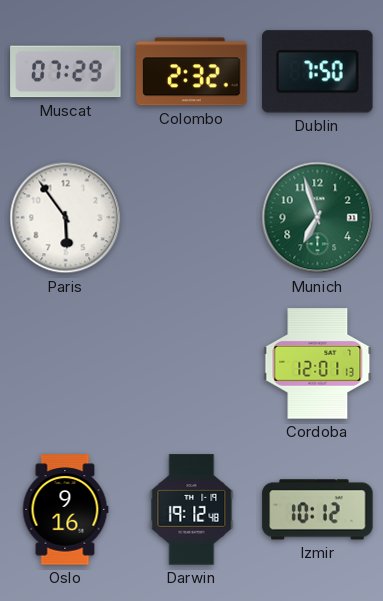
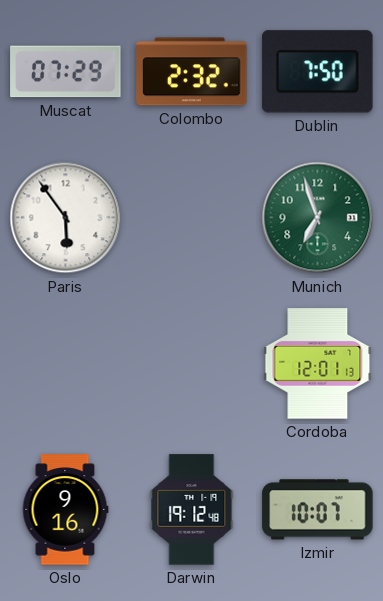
Izmir: 10:12 -> 10:07 (318, 510)
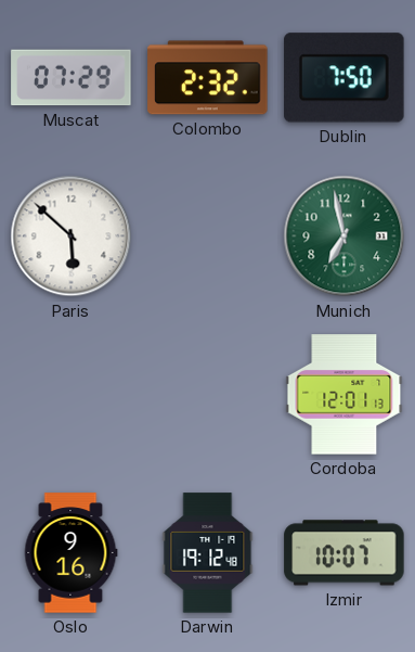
Paris: 5:54 -> 5:52 (72, 236)
Munich: 6:57 -> 6:58 (345, 236)
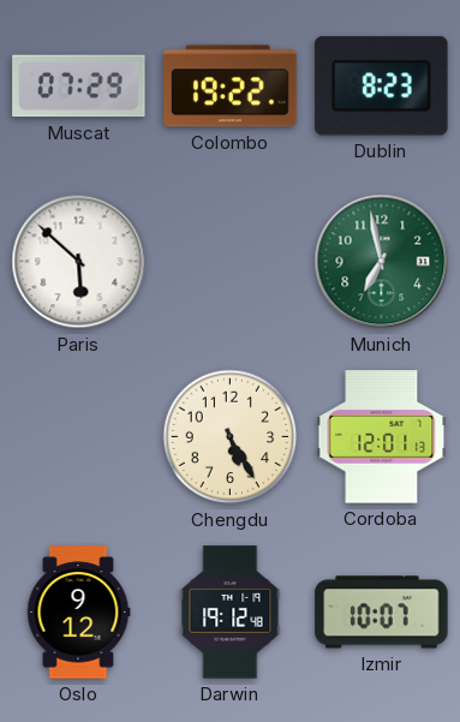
Colombo: 2:32 -> 19:22 (231, 86)
Dublin: 7:50 -> 8:23 (382, 86)
Chengdu: none -> 5:25 (231, 437)
Oslo: 9:16 -> 9:12 (78, 613)
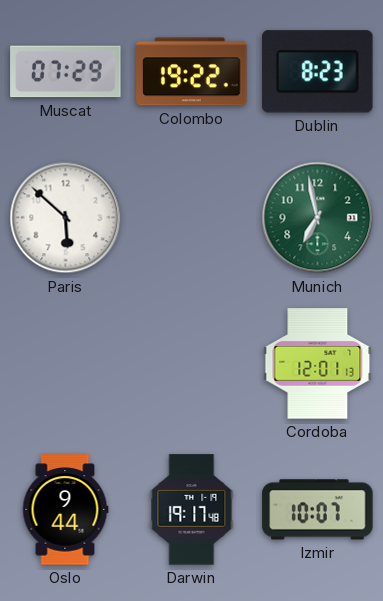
Chengdu: 5:25 -> none (231, 437)
Oslo: 9:12 -> 9:44 (65, 510)
Darwin: 19:12 -> 19:17 (192, 510)
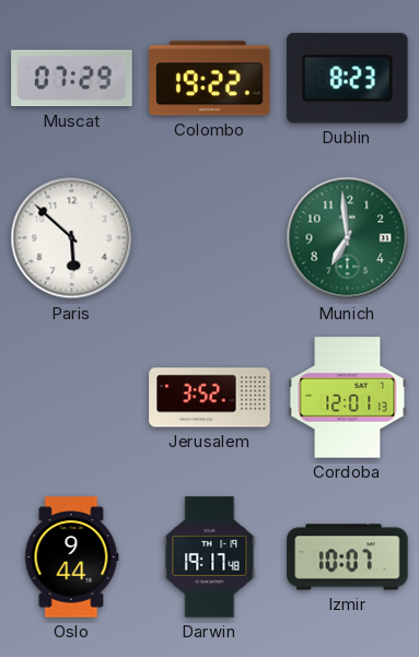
Munich: 6:58 -> 6:59 (348, 238)
Jerusalem: none -> 3:52 (210, 398)
